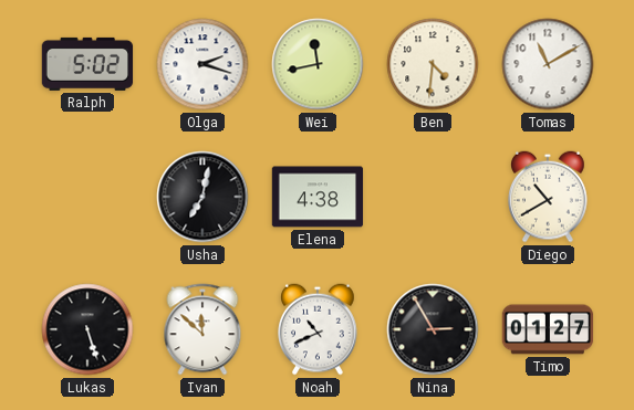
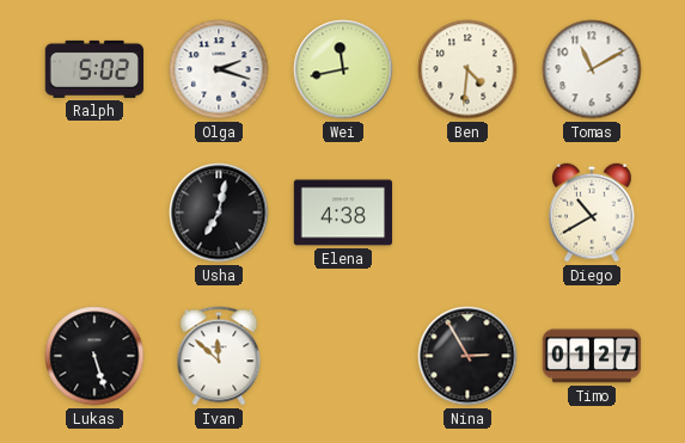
Noah: 10:41 -> none (319, 329)
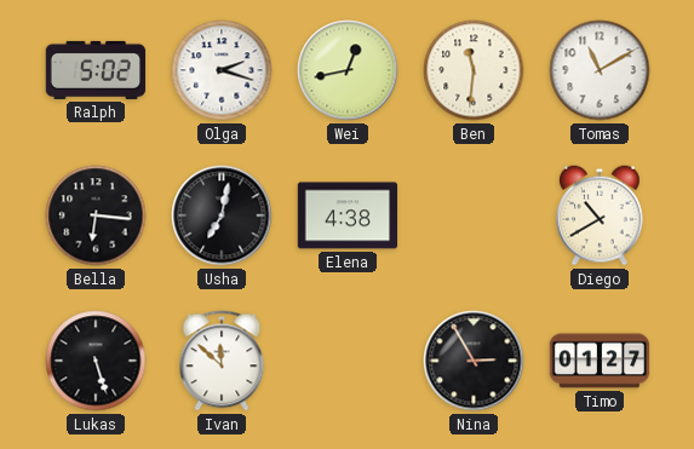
Wei: 11:43 -> 12:43 (348, 70)
Ben: 4:31 -> 11:31 (474, 70)
Bella: none -> 6:16 (96, 215)
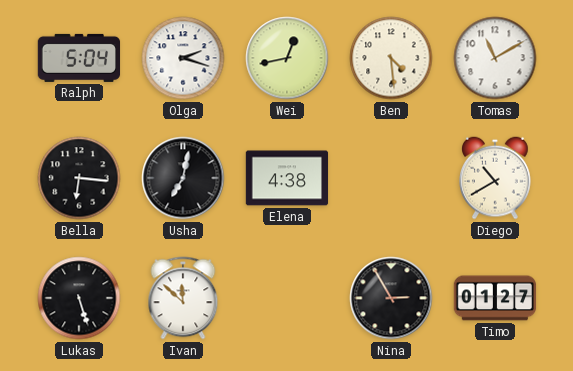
Ralph: 5:02 -> 5:04 (79, 58)
Ben: 11:31 -> 4:29 (391, 58)
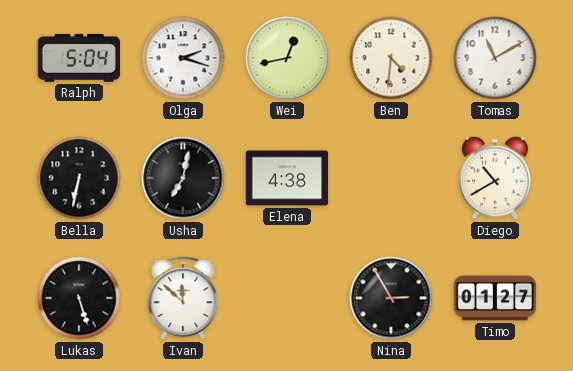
Ben: 4:29 -> 4:31 (391, 58)
Bella: 6:16 -> 6:32 (79, 178)
